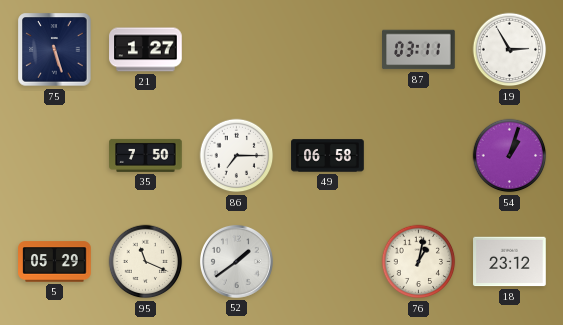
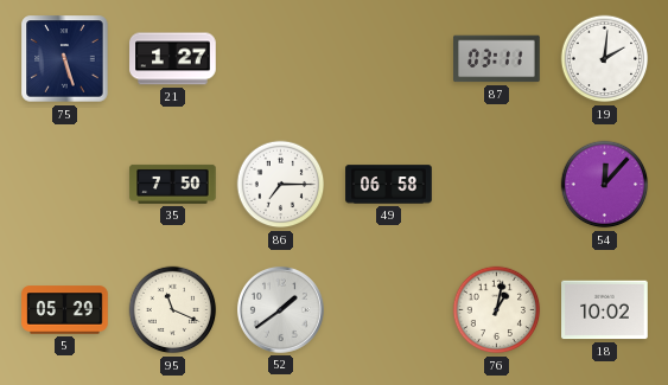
19: 2:55 -> 2:01 (605, 59)
54: 1:03 -> 12:07 (605, 185)
18: 23:12 -> 10:02 (605, 310)
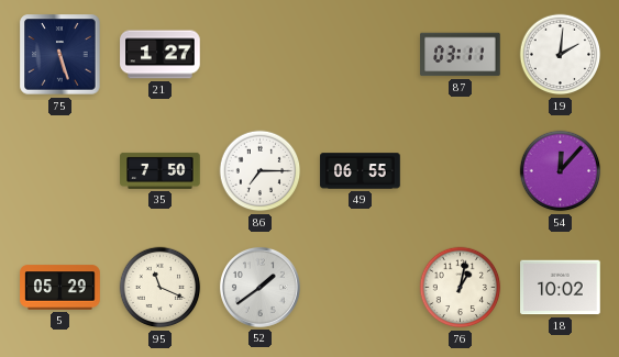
49: 06:58 -> 06:55 (361, 171)
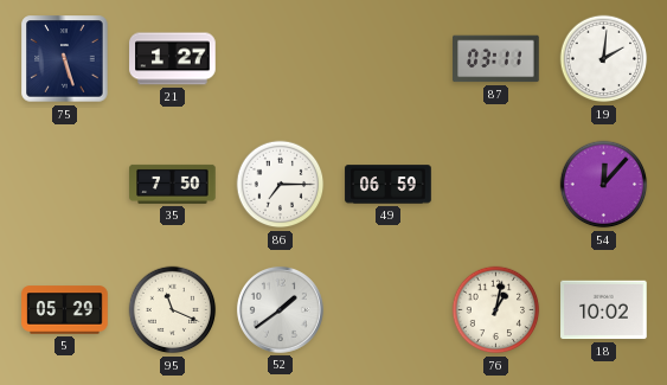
49: 06:55 -> 06:59 (389, 185)
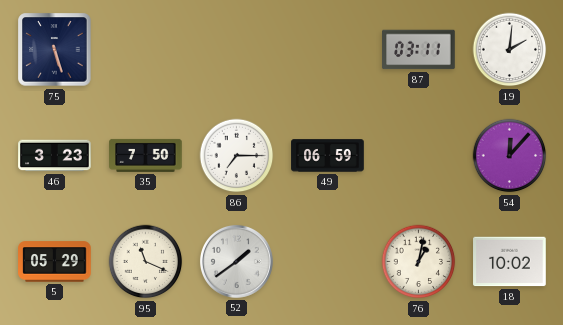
21: 1:27 -> none (173, 59)
46: none -> 3:23 (55, 156)
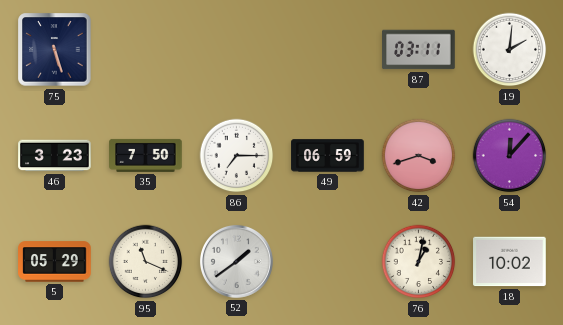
42: none -> 3:42 (419, 156)
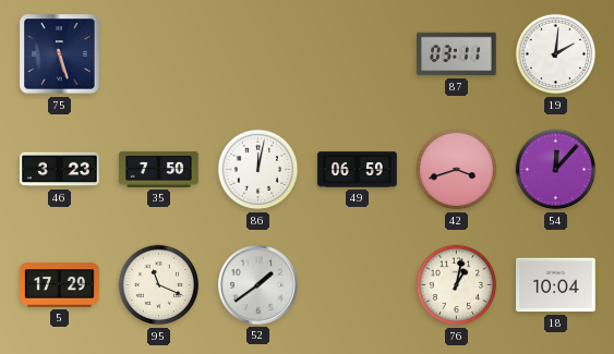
86: 7:15 -> 12:02 (258, 170)
5: 05:29 -> 17:29 (60, 285)
18: 10:02 -> 10:04 (556, 285)
